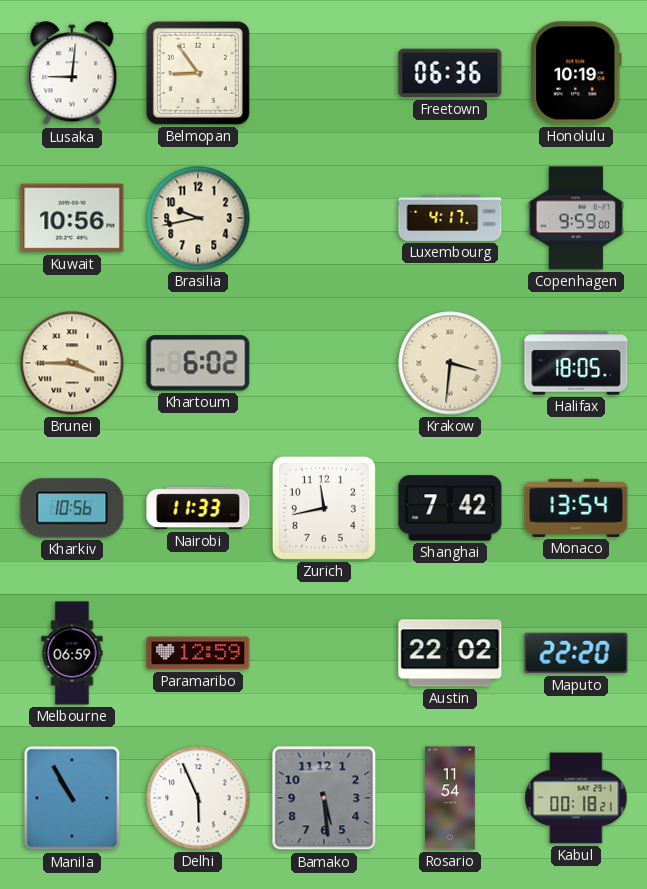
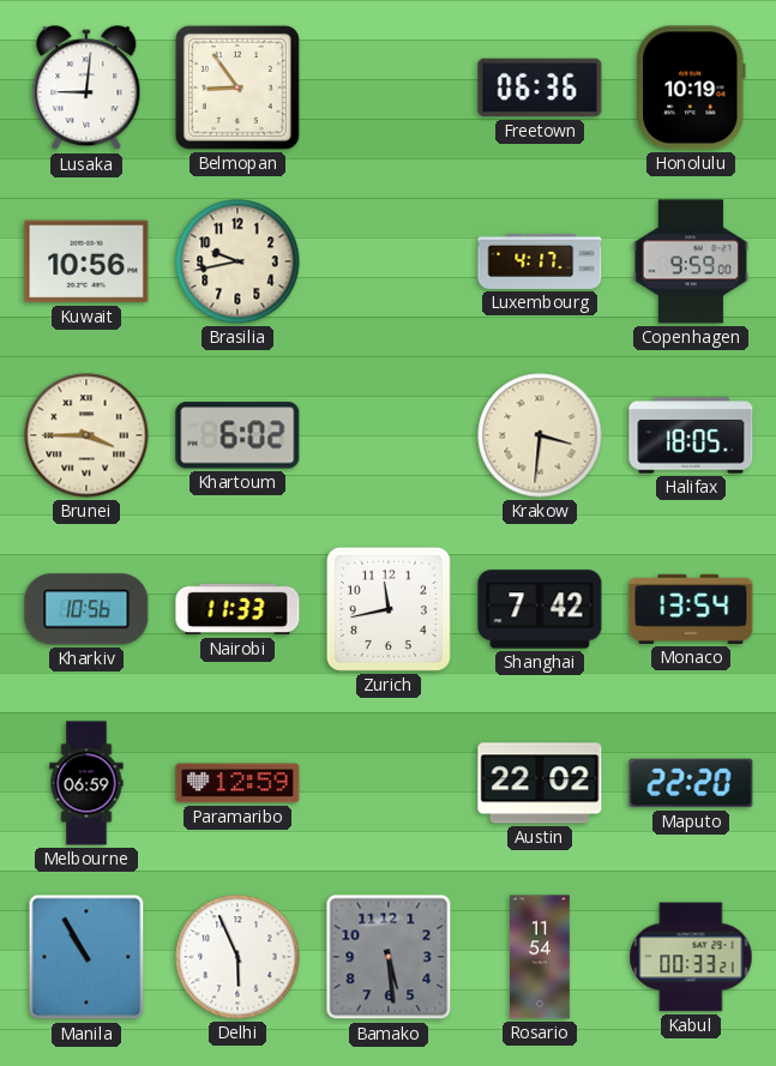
Kabul: 00:18 -> 00:33 (691, 957)
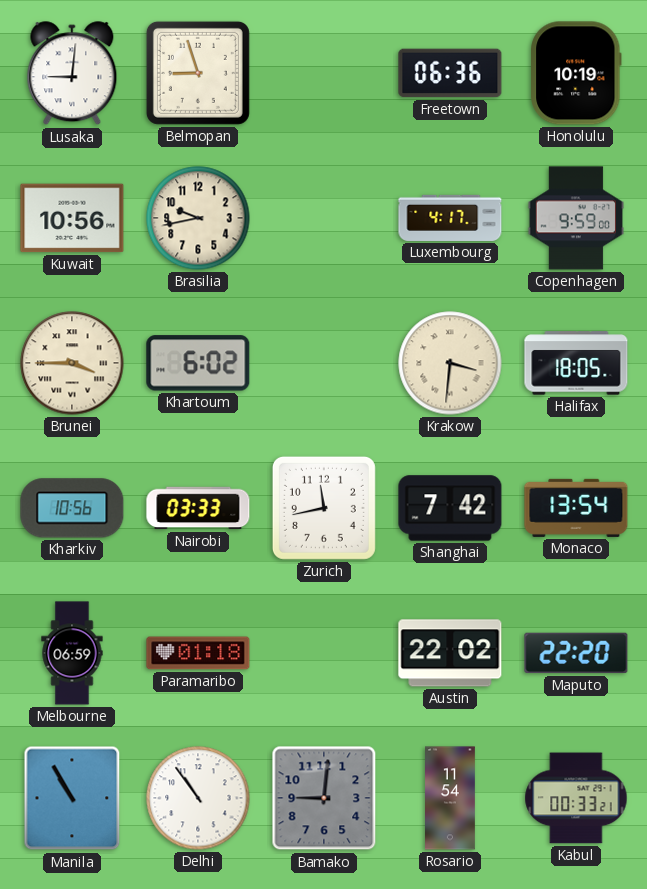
Belmopan: 8:54 -> 8:57 (198, 73)
Nairobi: 11:33 -> 03:33 (198, 508)
Paramaribo: 12:59 -> 01:18 (198, 653)
Delhi: 5:56 -> 10:54 (198, 798)
Bamako: 5:29 -> 9:01 (324, 798)
